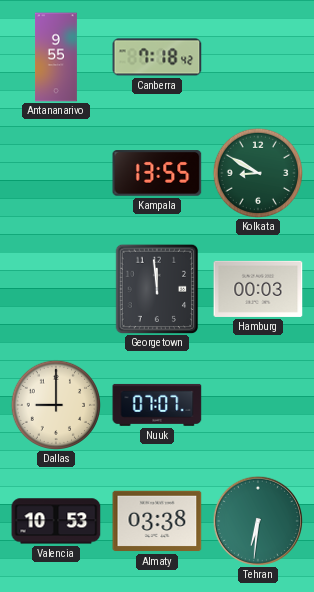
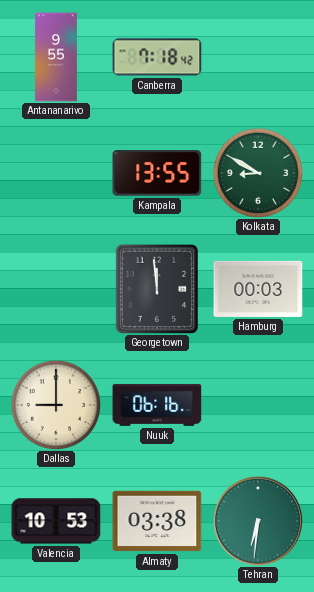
Nuuk: 07:07 -> 06:16 (157, 405)
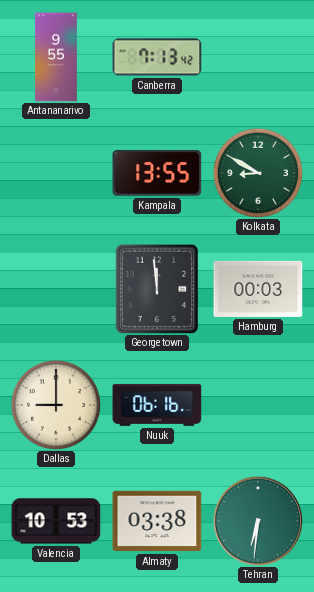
Canberra: 7:18 -> 7:13 (157, 57)
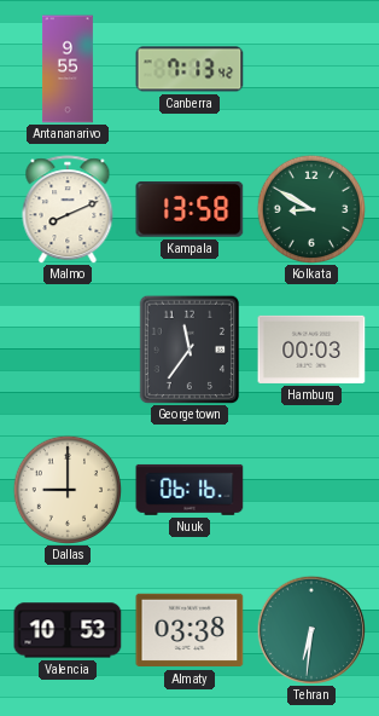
Malmo: none -> 8:11 (68, 209)
Kampala: 13:55 -> 13:58 (189, 209)
Georgetown: 11:59 -> 11:36 (189, 350)
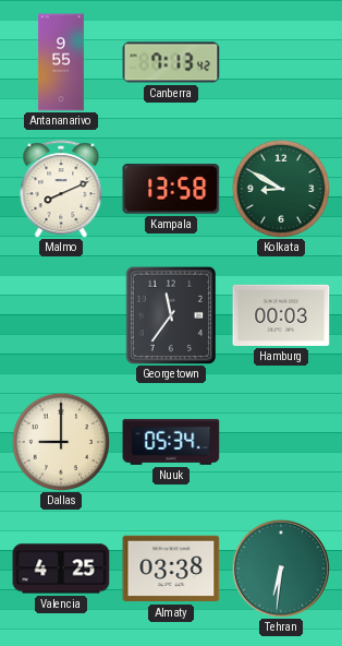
Nuuk: 06:16 -> 05:34 (171, 442)
Valencia: 10:53 -> 4:25 (61, 569)
